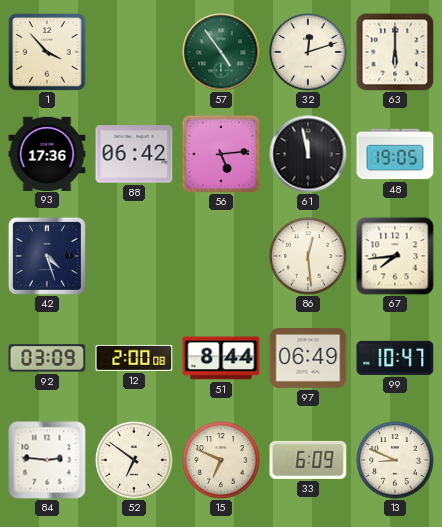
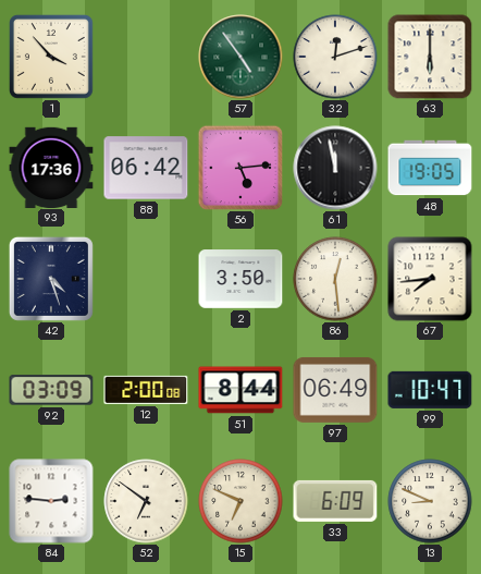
2: none -> 3:50 (240, 279)
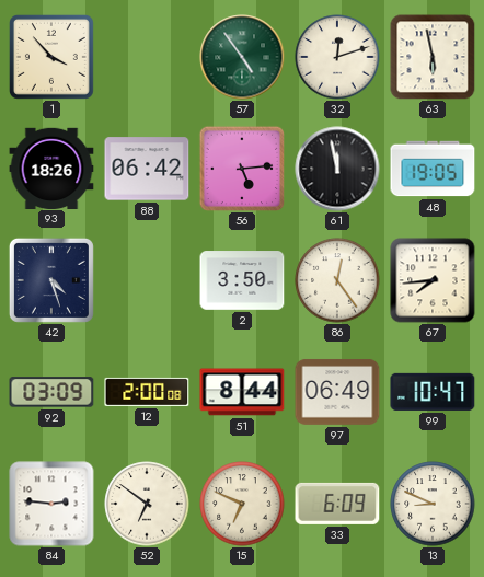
63: 6:00 -> 5:58 (433, 57)
93: 17:36 -> 18:26 (51, 168)
86: 12:29 -> 12:24 (337, 280)
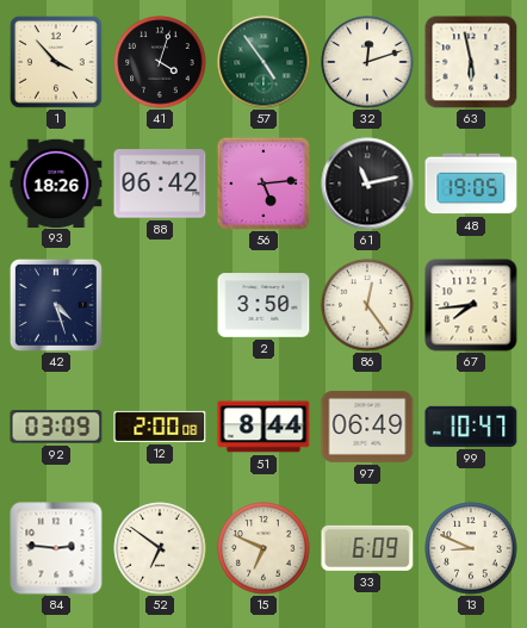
41: none -> 4:03 (160, 62)
61: 11:58 -> 11:13 (367, 184)
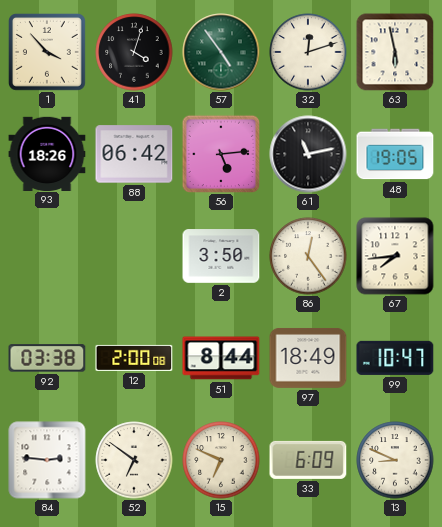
42: 4:27 -> none (56, 305)
92: 03:09 -> 03:38 (47, 358)
97: 06:49 -> 18:49 (308, 358)
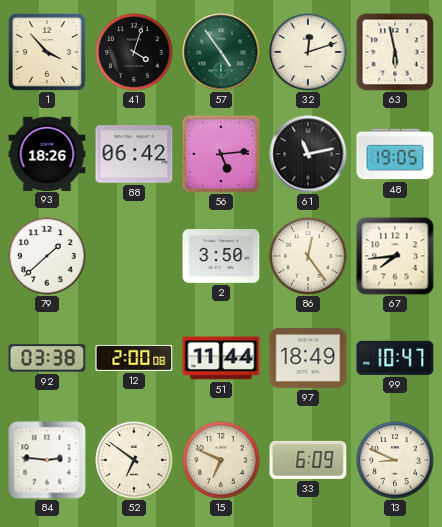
79: none -> 1:38 (47, 256)
51: 8:44 -> 11:44 (221, 358)
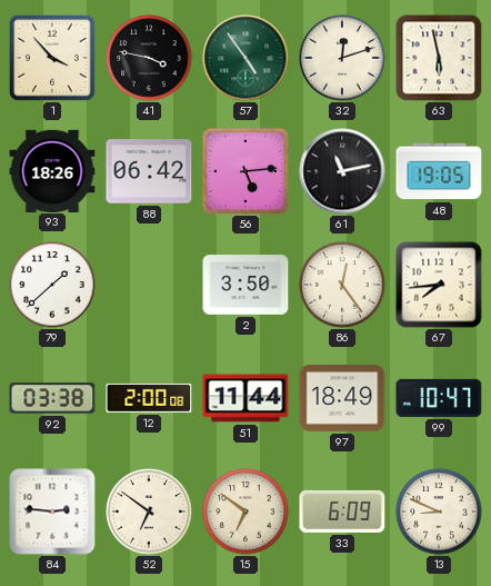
41: 4:03 -> 3:47 (149, 58)
15: 6:49 -> 6:51 (245, 511)
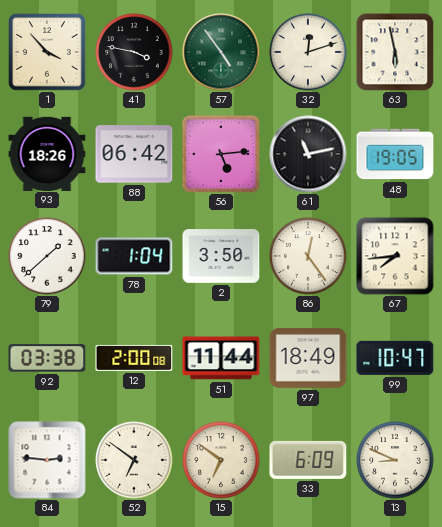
78: none -> 1:04 (134, 256)
